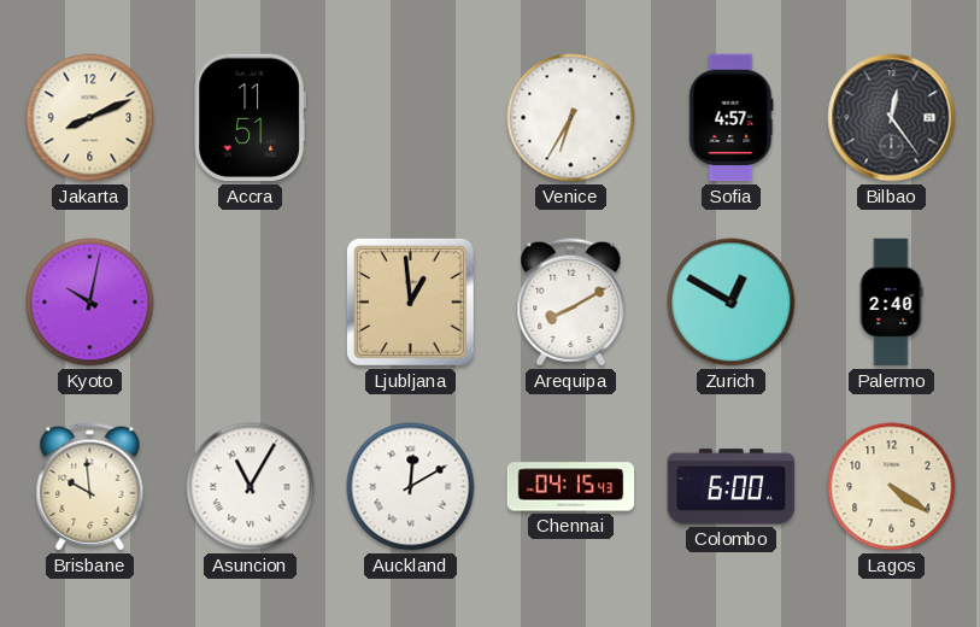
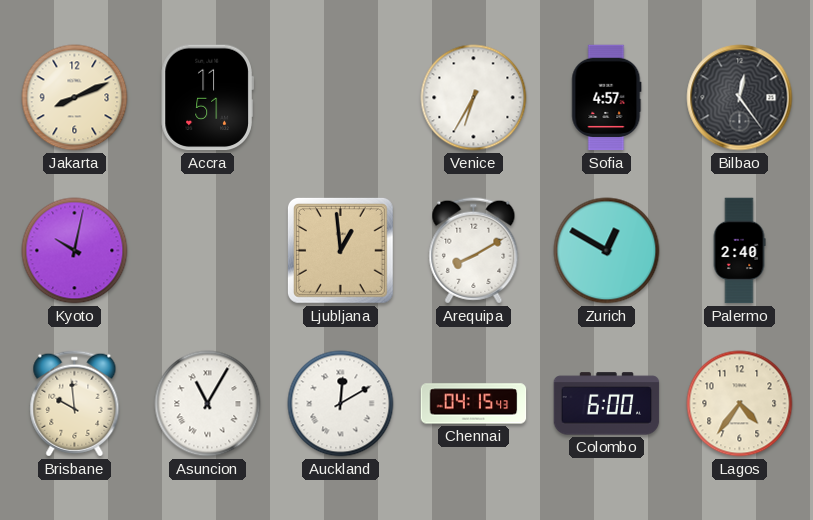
Lagos: 4:21 -> 4:36 (740, 404)
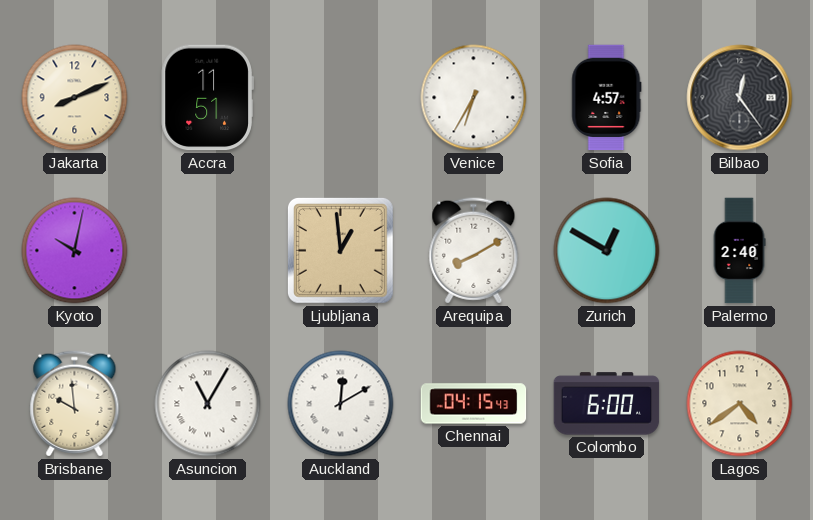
Lagos: 4:36 -> 4:39 (740, 404)
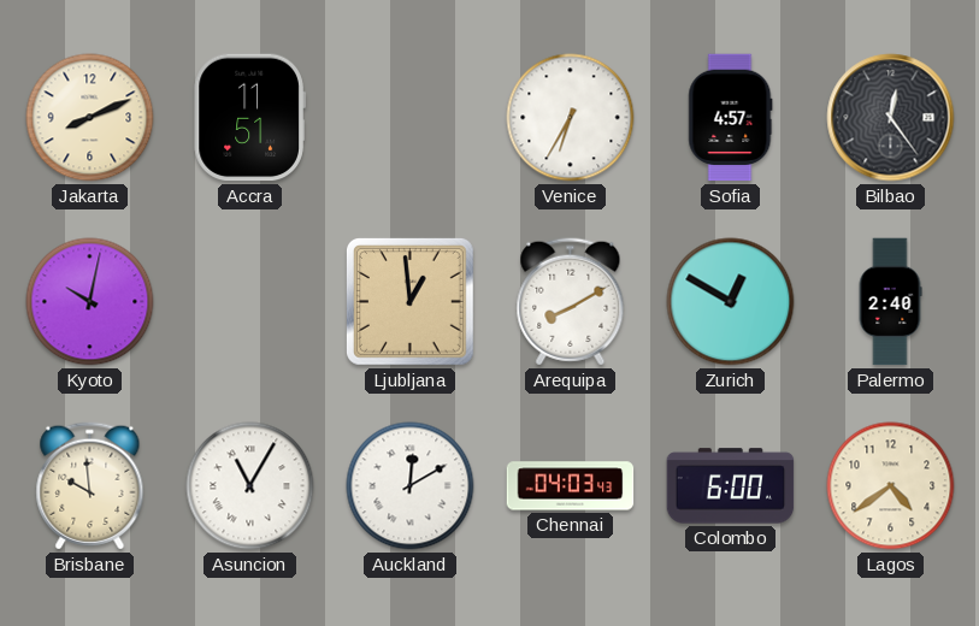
Chennai: 04:15 -> 04:03 (571, 486)
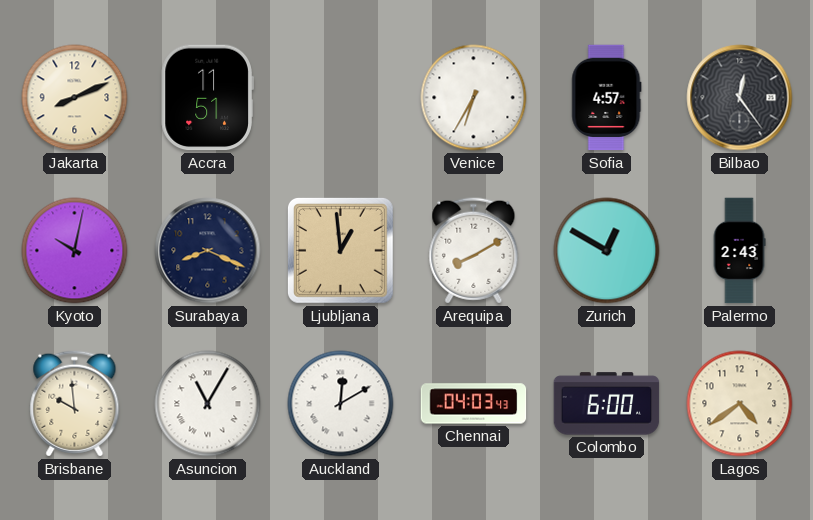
Surabaya: none -> 8:19 (208, 251)
Palermo: 2:40 -> 2:43 (739, 251)
